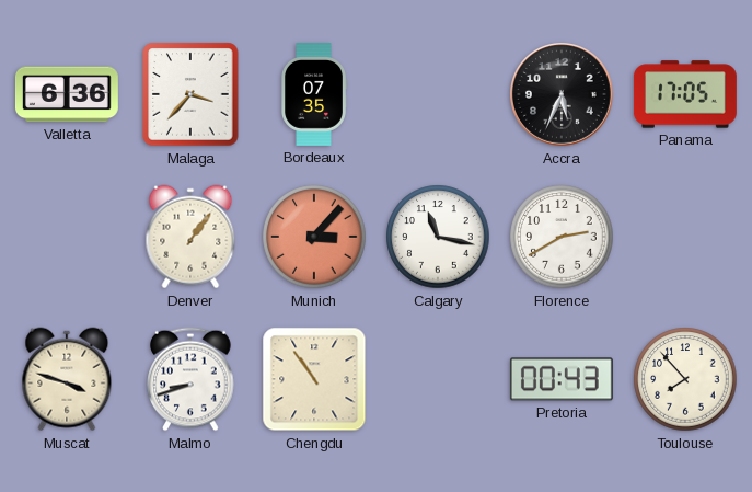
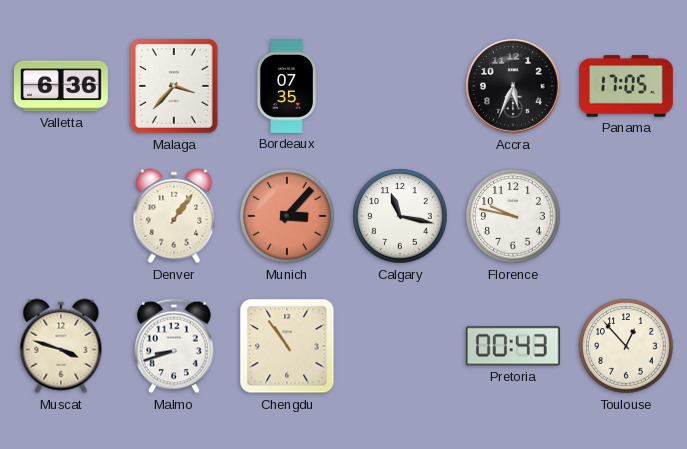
Florence: 2:40 -> 9:47 (513, 216)
Toulouse: 7:53 -> 12:53 (626, 346)
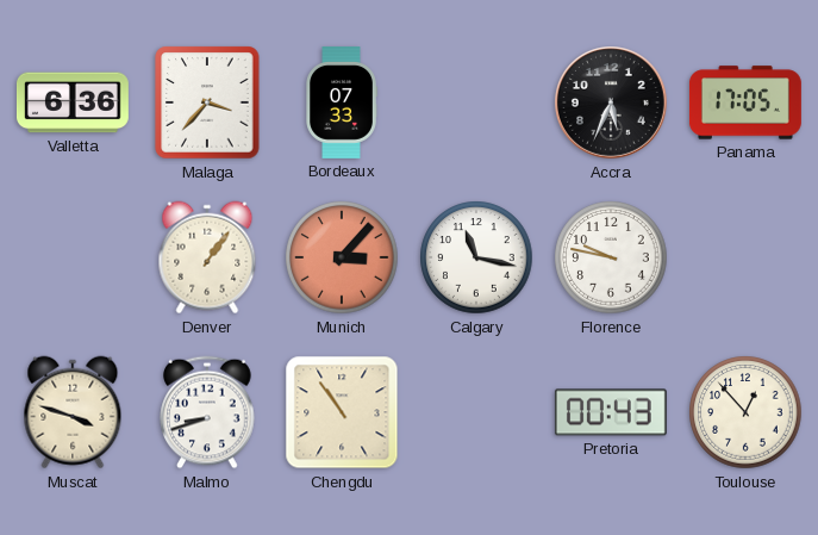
Bordeaux: 07:35 -> 07:33 (342, 104)
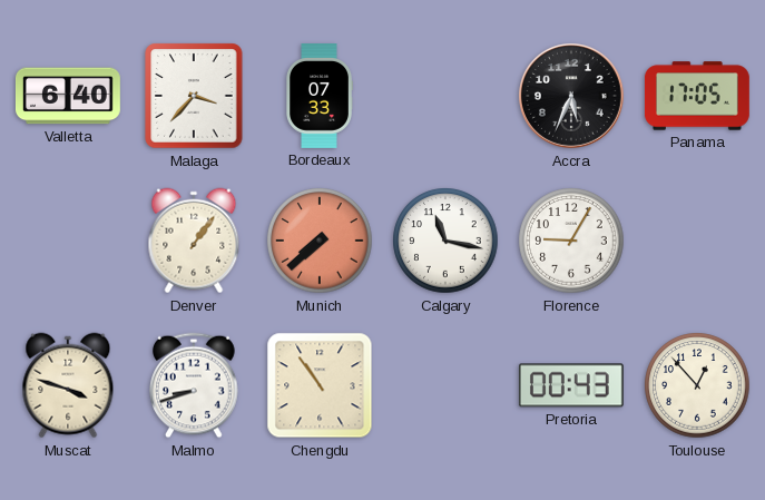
Valletta: 6:36 -> 6:40 (68, 96)
Munich: 3:07 -> 7:38 (320, 241)
Florence: 9:47 -> 9:05 (571, 241)
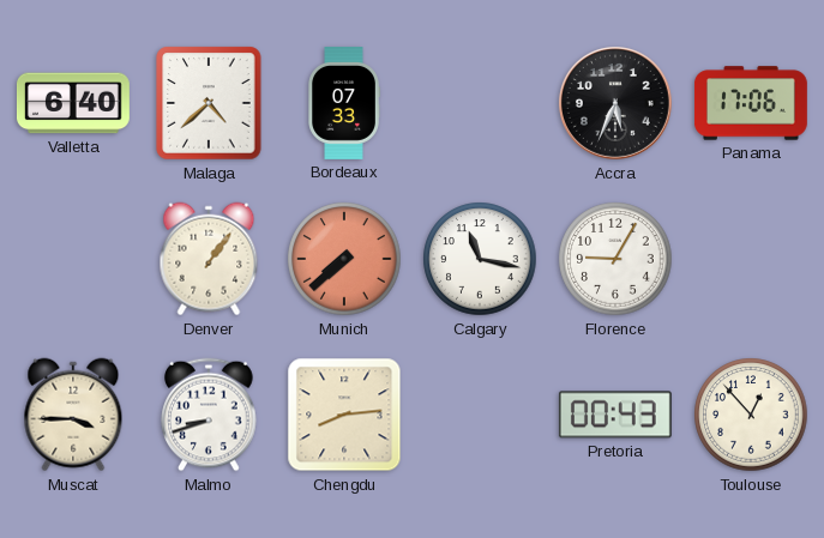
Malaga: 3:37 -> 4:38 (209, 103)
Panama: 17:05 -> 17:06 (751, 103)
Muscat: 3:48 -> 3:45 (73, 415)
Chengdu: 10:54 -> 8:14 (344, 415)
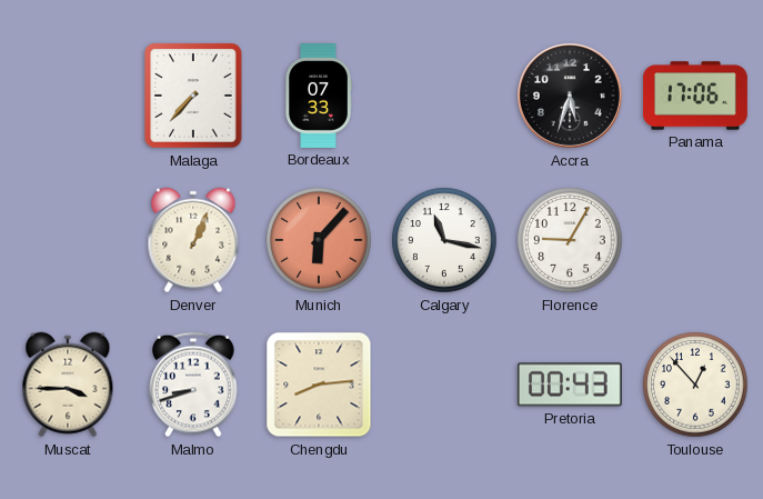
Valletta: 6:40 -> none (73, 103)
Malaga: 4:38 -> 7:37 (193, 96)
Accra: 5:34 -> 5:33 (571, 97)
Denver: 1:06 -> 1:04 (193, 240)
Munich: 7:38 -> 6:07 (319, 240)
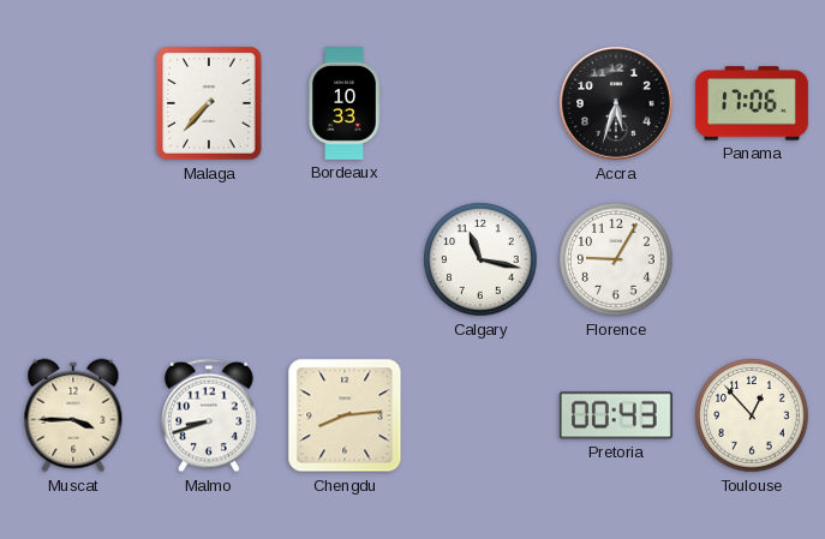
Bordeaux: 07:33 -> 10:33 (345, 104)
Denver: 1:04 -> none (193, 240)
Munich: 6:07 -> none (319, 240)
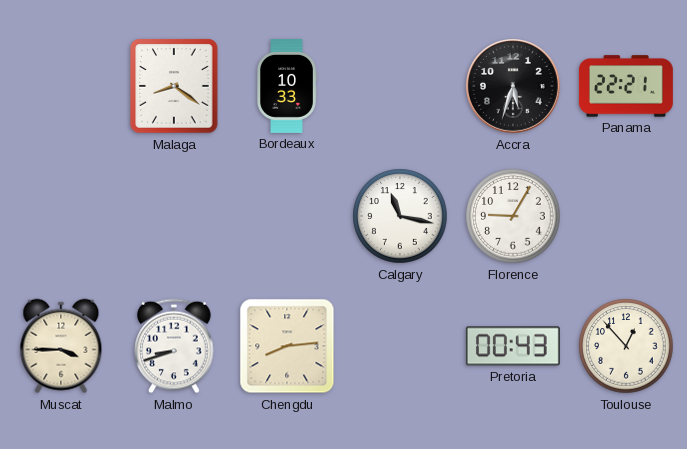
Malaga: 7:37 -> 8:21 (174, 86)
Panama: 17:06 -> 22:21 (626, 86)
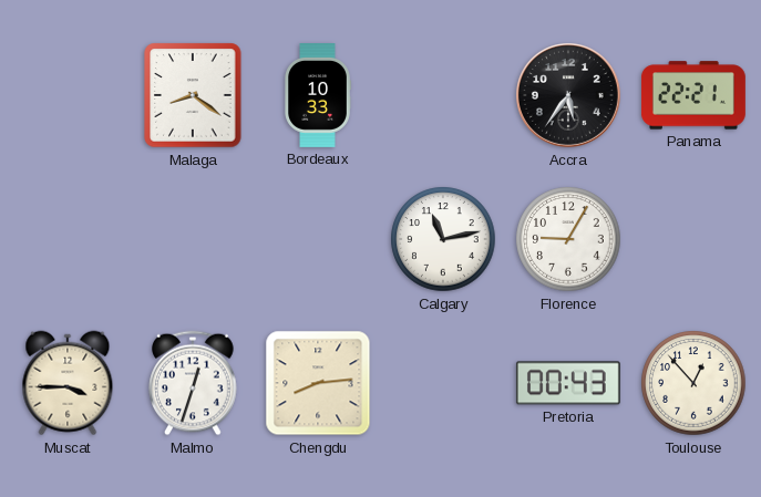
Accra: 5:33 -> 5:36 (569, 96)
Calgary: 11:17 -> 11:13 (443, 239)
Malmo: 8:42 -> 12:33 (193, 383)
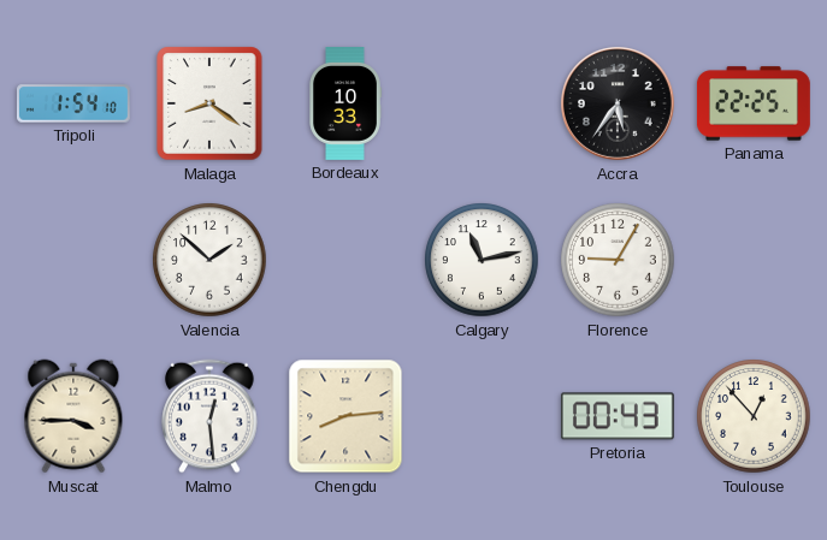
Tripoli: none -> 1:54 (73, 103)
Panama: 22:21 -> 22:25 (754, 103)
Valencia: none -> 1:52 (209, 260)
Malmo: 12:33 -> 12:29 (209, 416)
